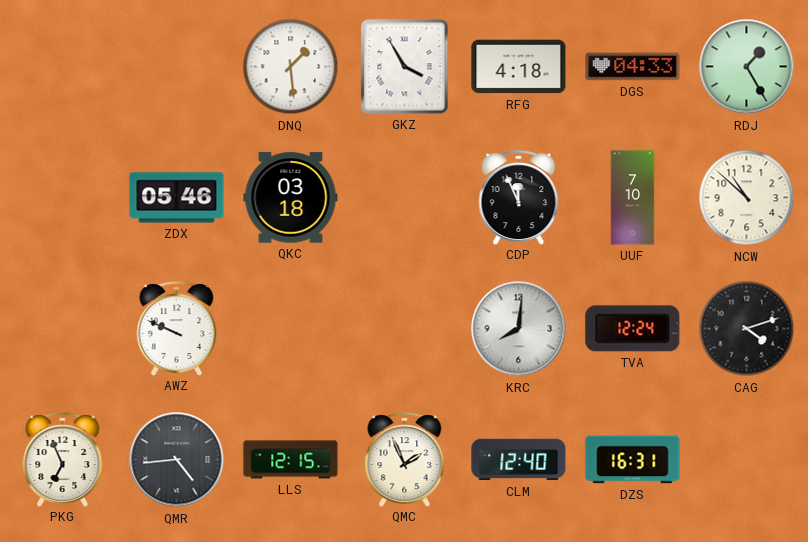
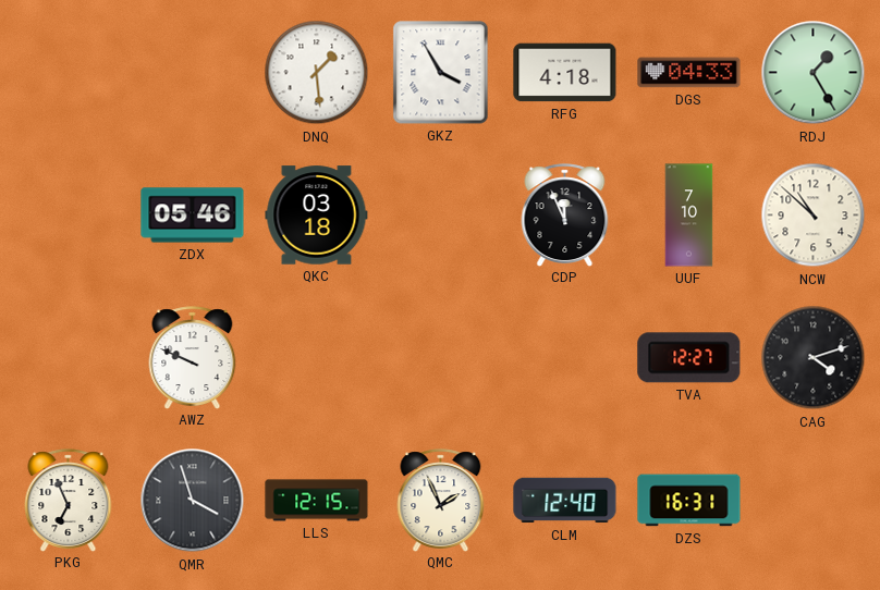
KRC: 8:01 -> none (519, 329)
TVA: 12:24 -> 12:27 (689, 358)
QMR: 4:44 -> 3:57 (193, 501)
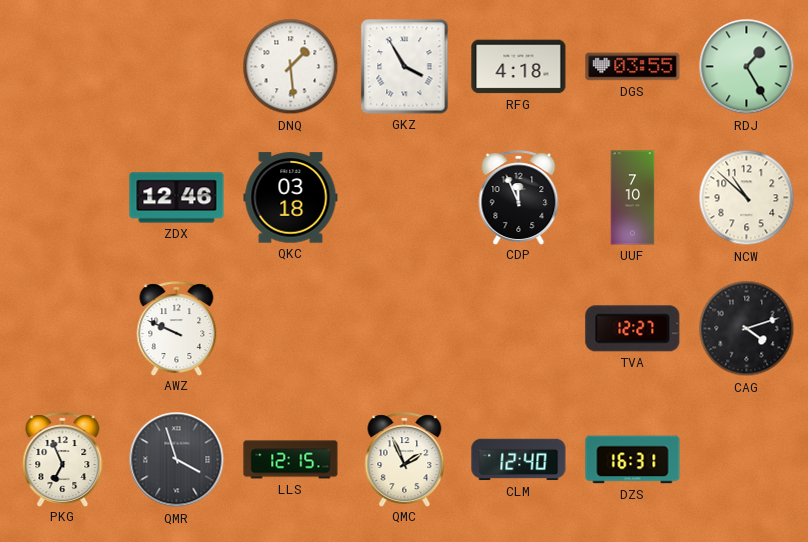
DGS: 04:33 -> 03:55 (633, 67)
ZDX: 05:46 -> 12:46 (177, 198)
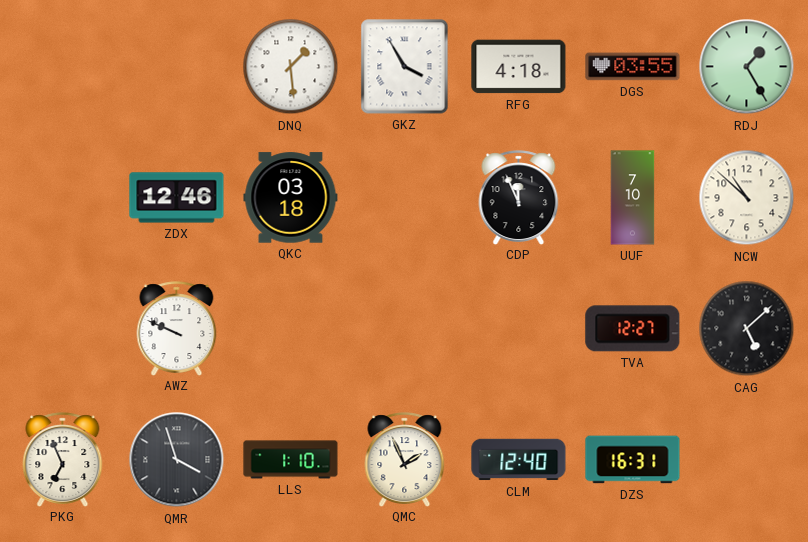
CAG: 4:12 -> 5:08 (747, 329)
LLS: 12:15 -> 1:10 (291, 460)
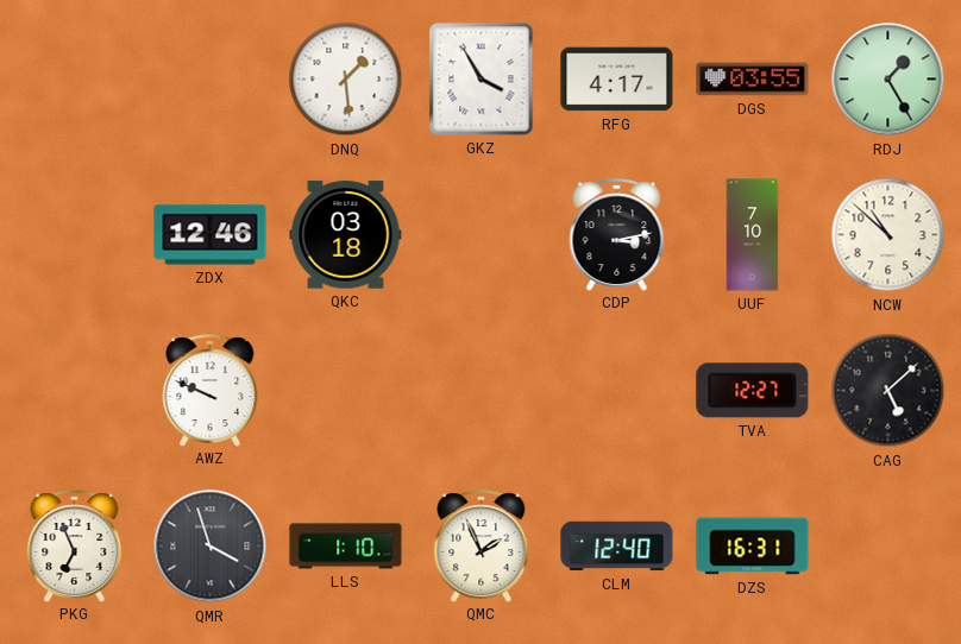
RFG: 4:18 -> 4:17 (617, 80)
CDP: 11:56 -> 3:13 (617, 234)
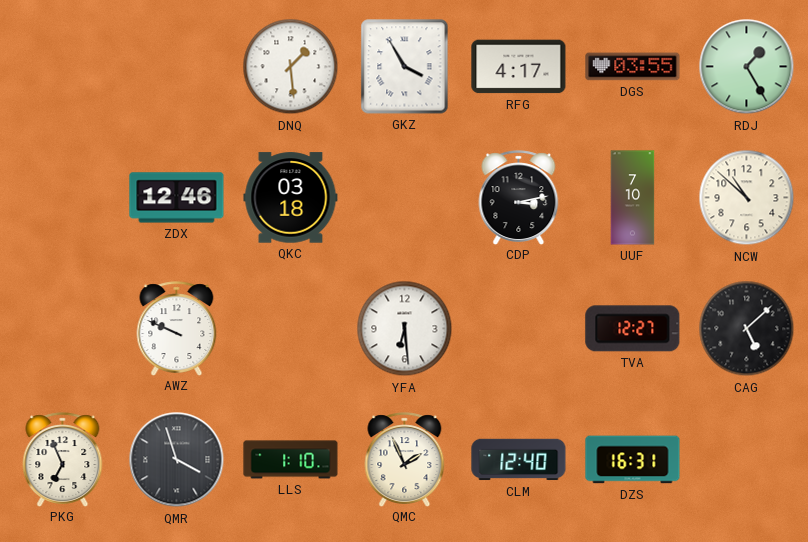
YFA: none -> 6:29 (405, 329)
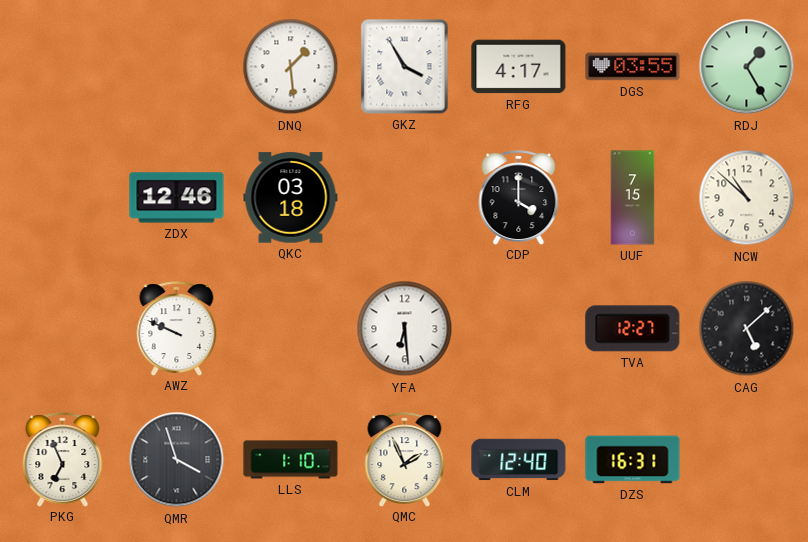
CDP: 3:13 -> 4:00 (519, 197)
UUF: 7:10 -> 7:15 (633, 198)
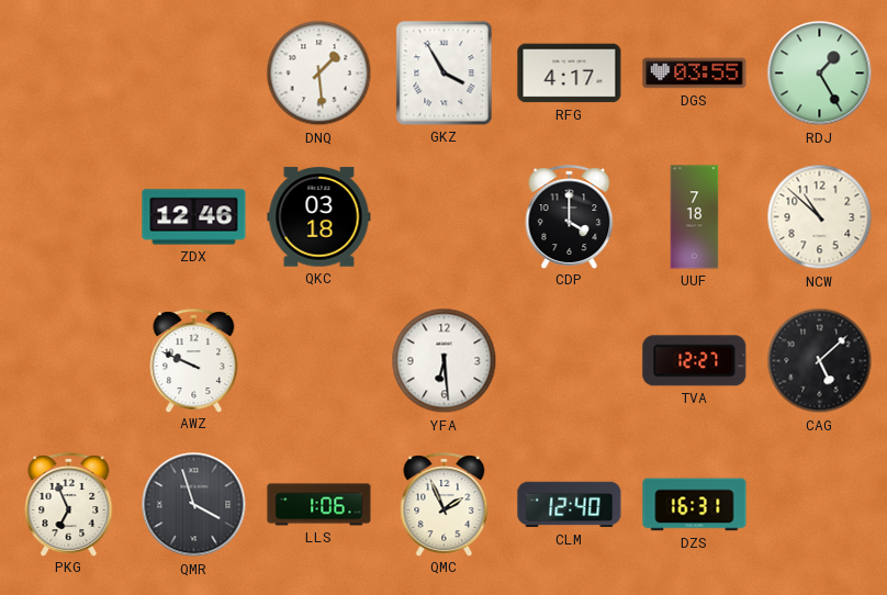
UUF: 7:15 -> 7:18 (695, 217)
LLS: 1:10 -> 1:06 (319, 505)
